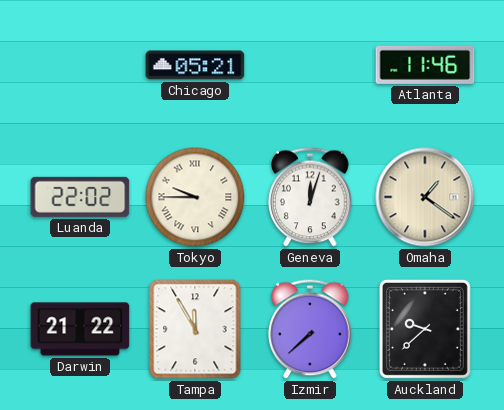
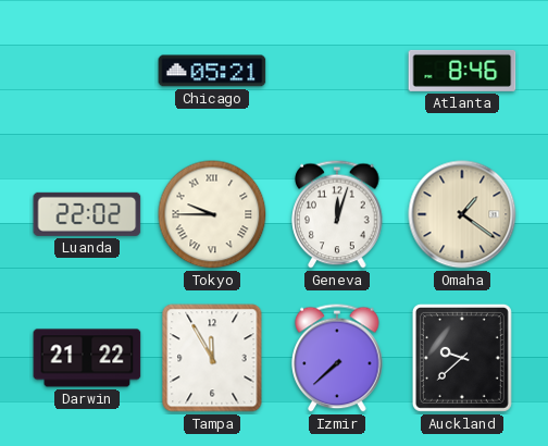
Atlanta: 11:46 -> 8:46 (462, 71)
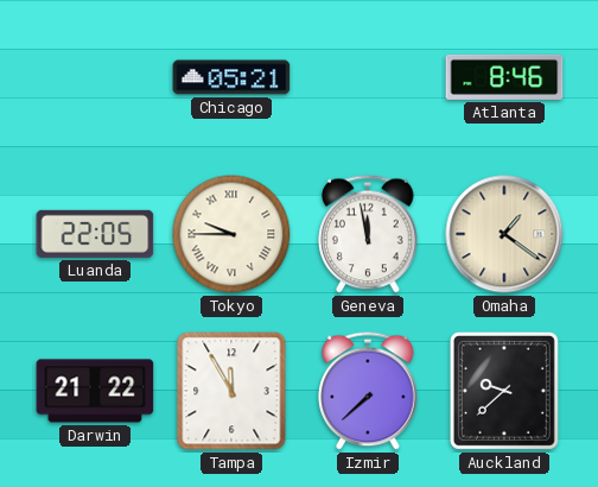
Luanda: 22:02 -> 22:05 (95, 234)
Geneva: 12:03 -> 11:58 (368, 234)
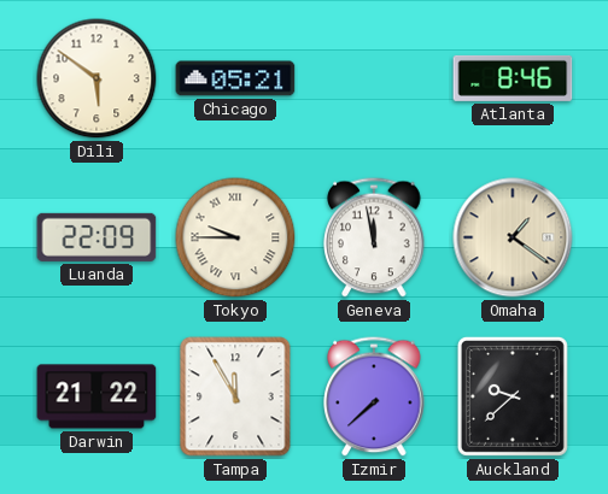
Dili: none -> 5:51 (97, 78)
Luanda: 22:05 -> 22:09 (97, 237)
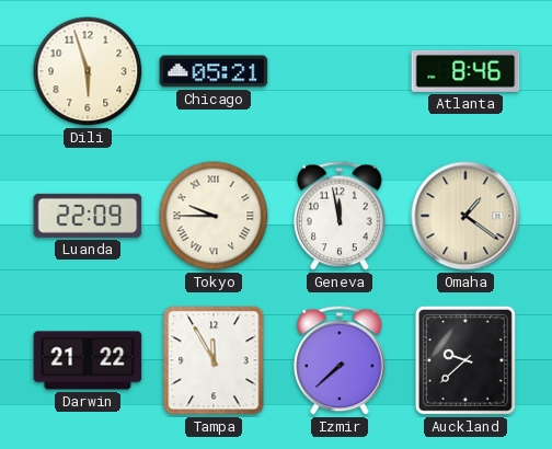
Dili: 5:51 -> 5:57 (88, 71)
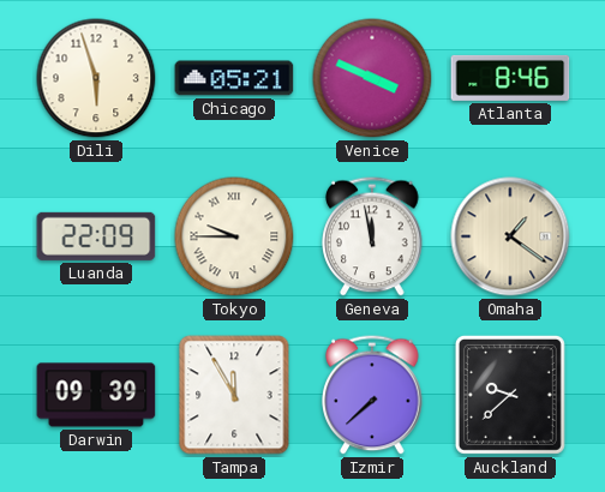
Venice: none -> 3:49 (372, 78)
Darwin: 21:22 -> 09:39 (96, 395)
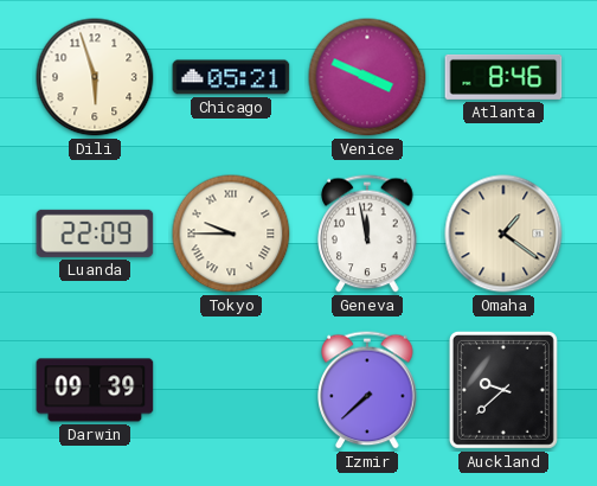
Tampa: 11:55 -> none (234, 395)
